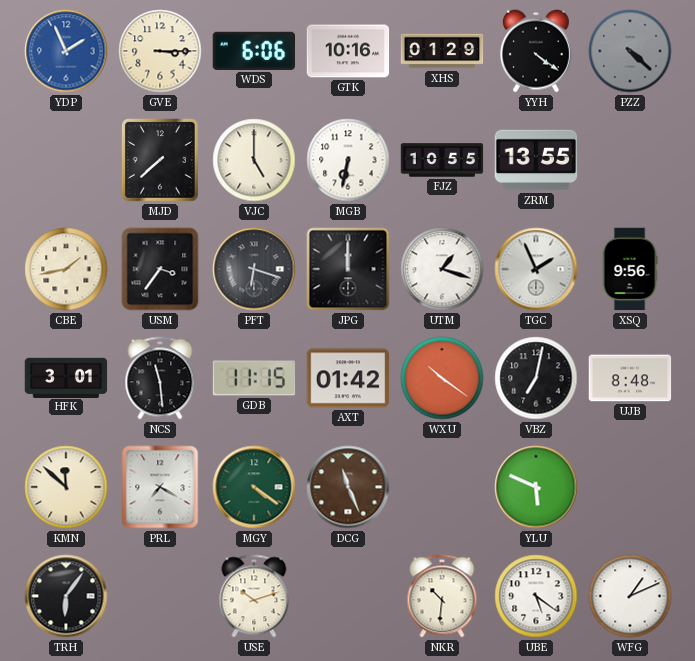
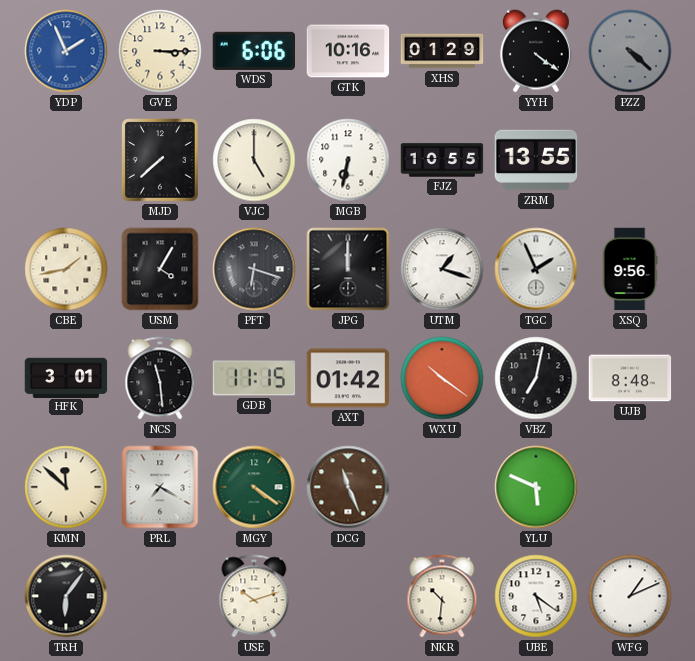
USM: 3:36 -> 4:05 (160, 269)
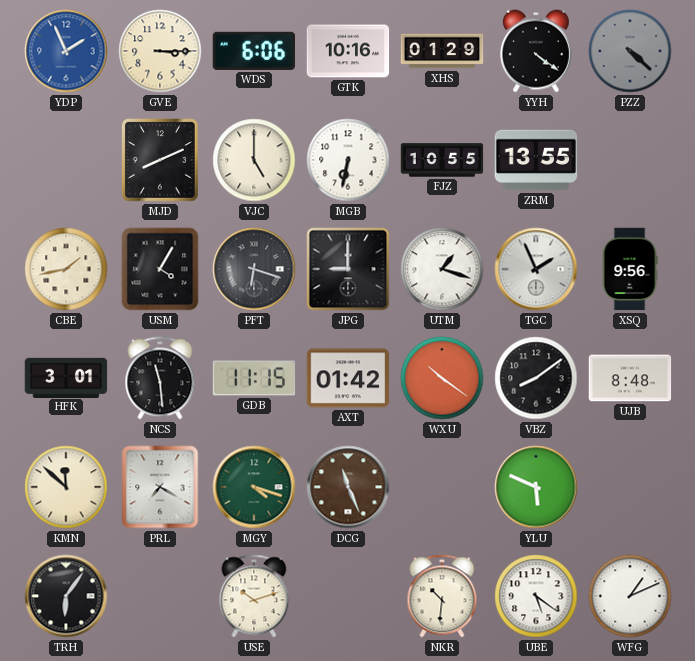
MJD: 7:38 -> 8:11 (160, 161)
JPG: 12:00 -> 9:00 (348, 269)
VBZ: 7:02 -> 8:09 (536, 378)
MGY: 4:21 -> 4:18 (254, 487)
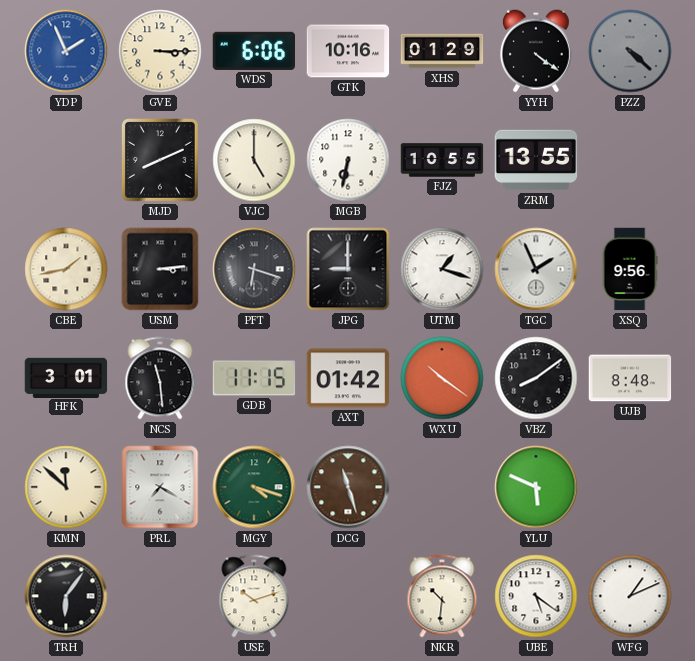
USM: 4:05 -> 3:14 (160, 269)
DCG: 11:26 -> 11:27 (348, 487)
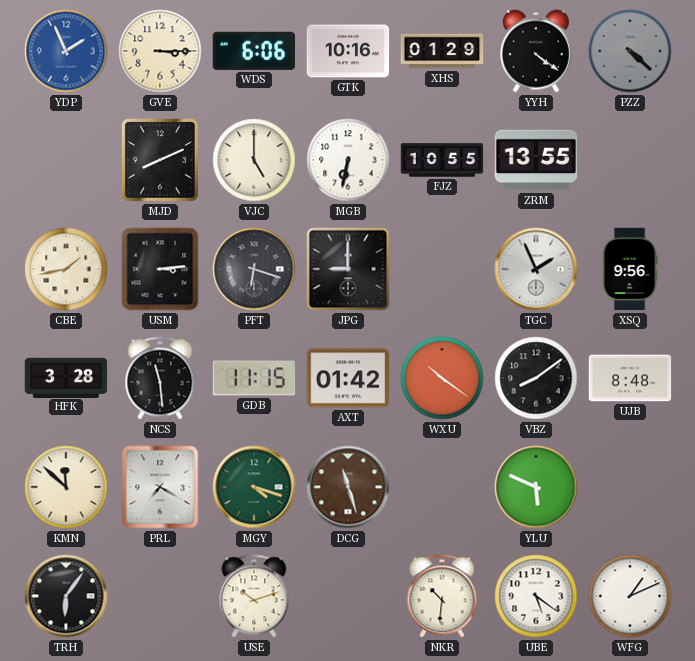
UTM: 1:18 -> none (442, 269)
HFK: 3:01 -> 3:28 (66, 377)
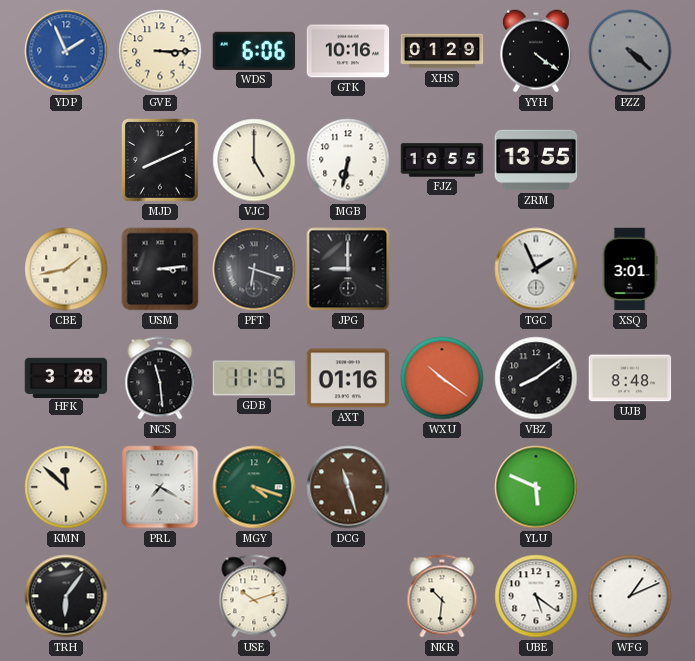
XSQ: 9:56 -> 3:01 (630, 269)
AXT: 01:42 -> 01:16 (348, 378)
